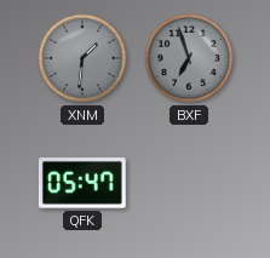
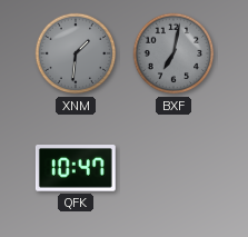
BXF: 6:57 -> 7:02 (173, 53)
QFK: 05:47 -> 10:47 (76, 169)
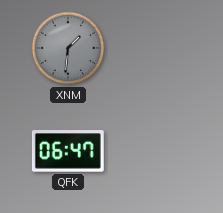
BXF: 7:02 -> none (173, 53)
QFK: 10:47 -> 06:47 (68, 152)
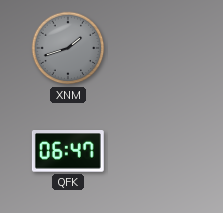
XNM: 1:31 -> 1:42 (68, 48)
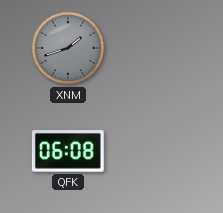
QFK: 06:47 -> 06:08 (68, 152)
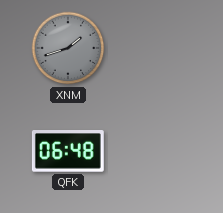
QFK: 06:08 -> 06:48 (68, 152)
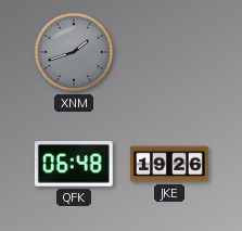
JKE: none -> 19:26 (170, 164)
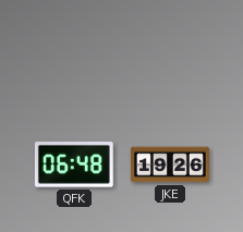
XNM: 1:42 -> none (74, 52)
